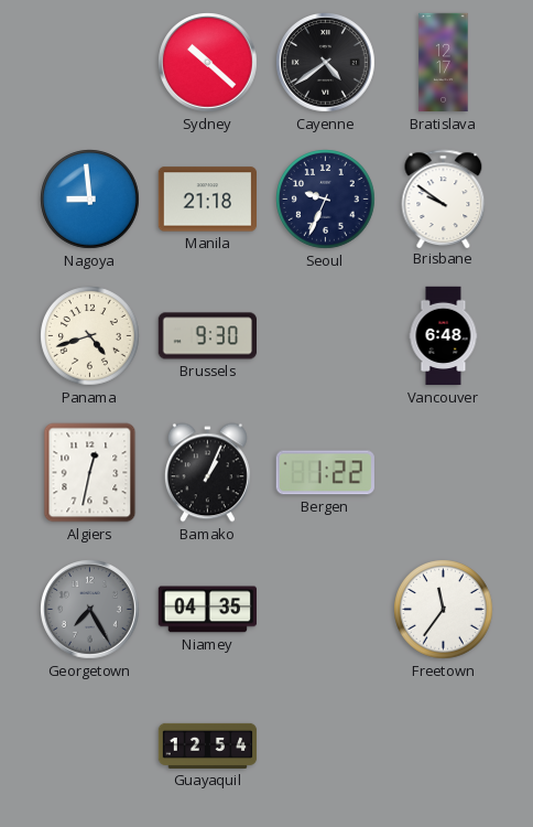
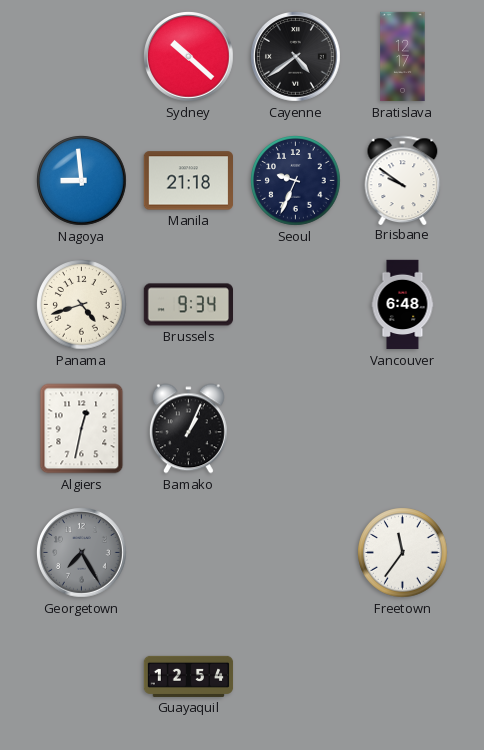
Brussels: 9:30 -> 9:34 (188, 305)
Bergen: 1:22 -> none (325, 473)
Niamey: 04:35 -> none (207, 610)
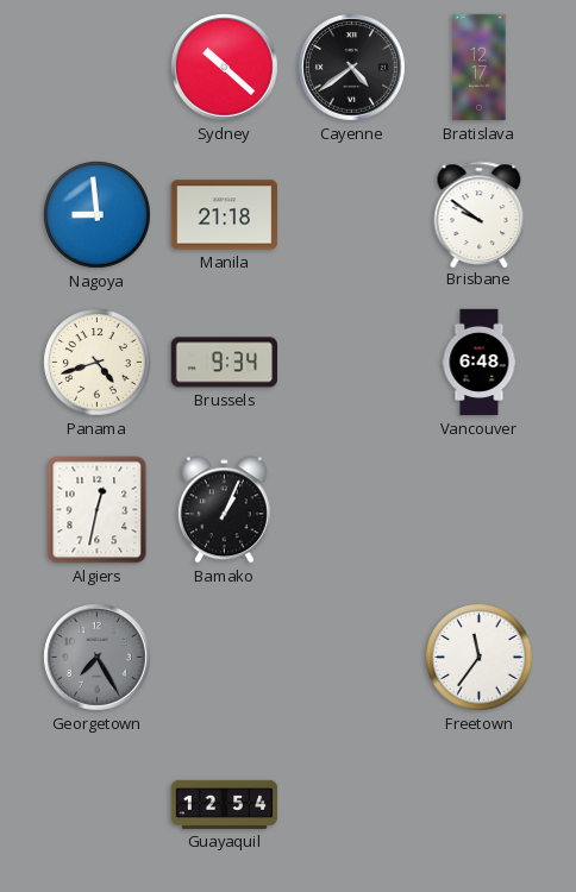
Seoul: 9:34 -> none (296, 181)
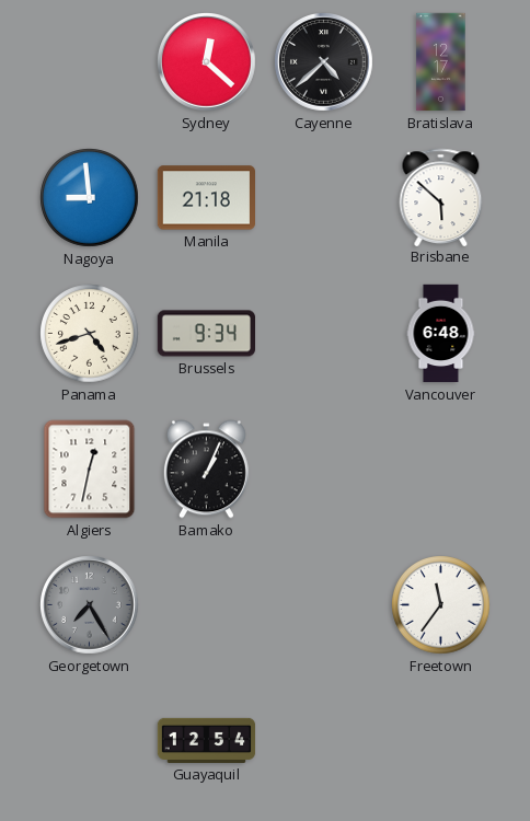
Sydney: 10:22 -> 12:22 (207, 62)
Cayenne: 4:39 -> 4:38 (324, 62)
Brisbane: 9:51 -> 5:52 (441, 197)
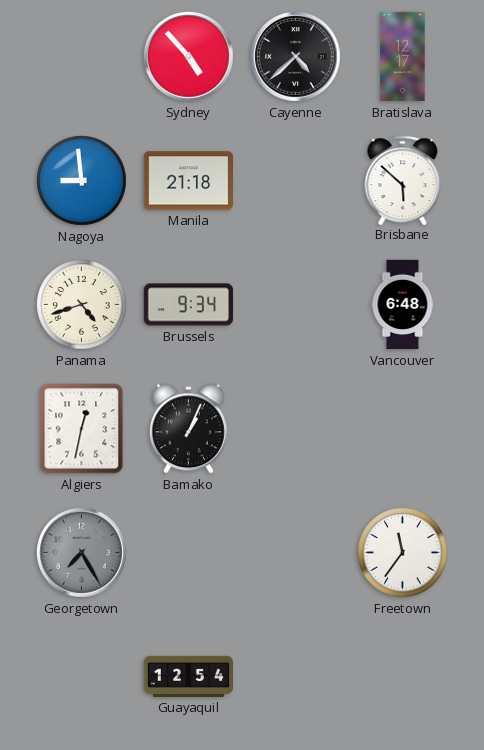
Sydney: 12:22 -> 4:53 (189, 57)
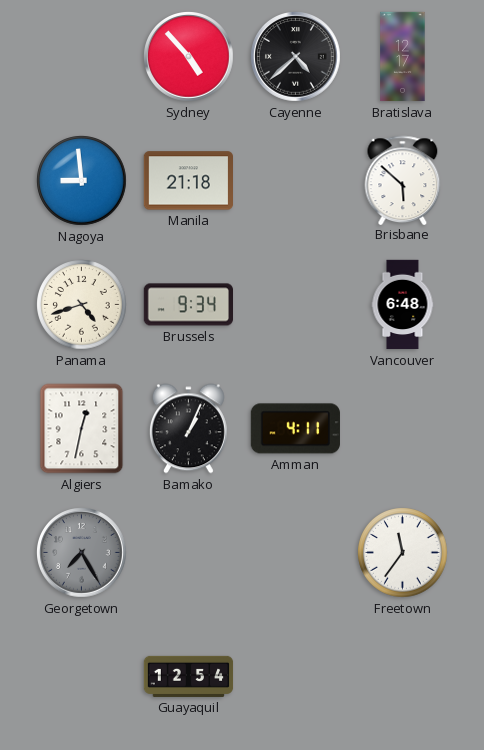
Amman: none -> 4:11 (295, 429)
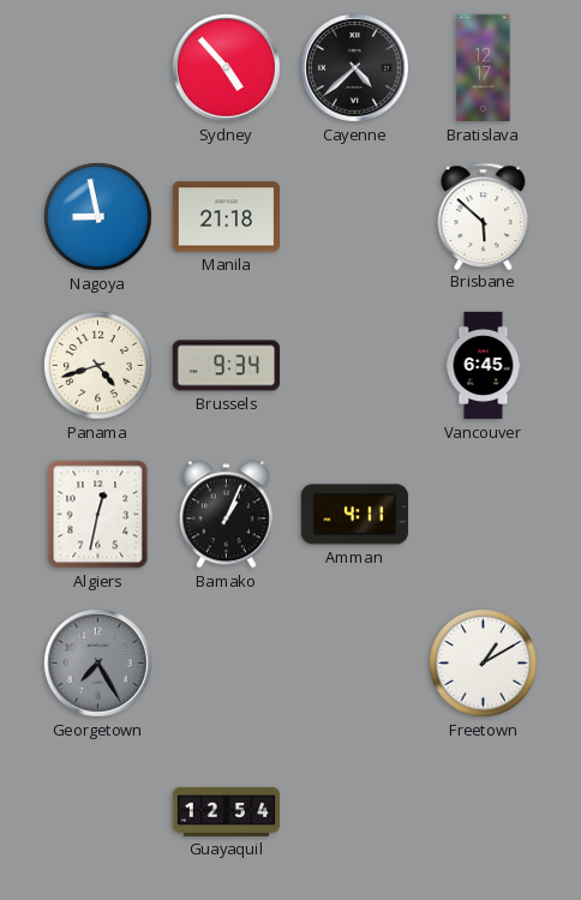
Nagoya: 8:59 -> 8:58 (98, 217)
Vancouver: 6:48 -> 6:45 (484, 366)
Freetown: 11:36 -> 1:10 (484, 664)
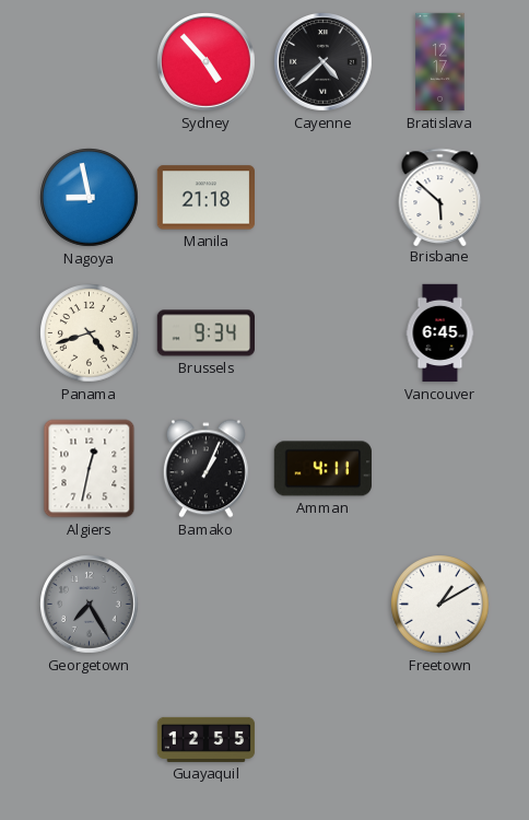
Guayaquil: 12:54 -> 12:55 (207, 739)
